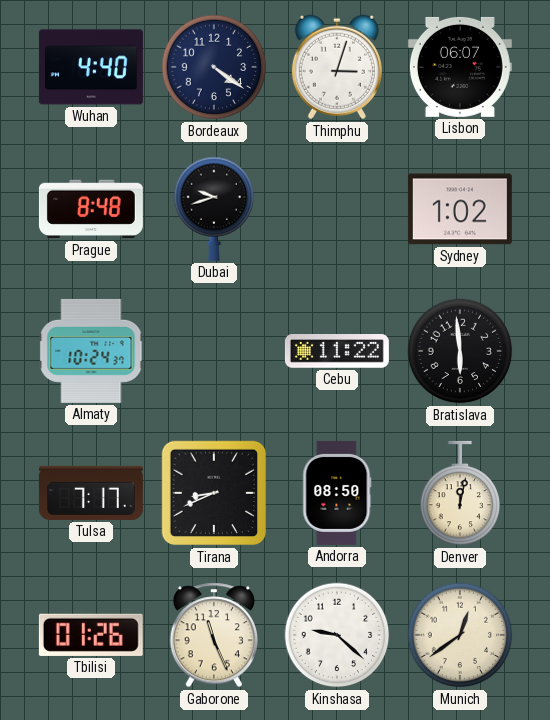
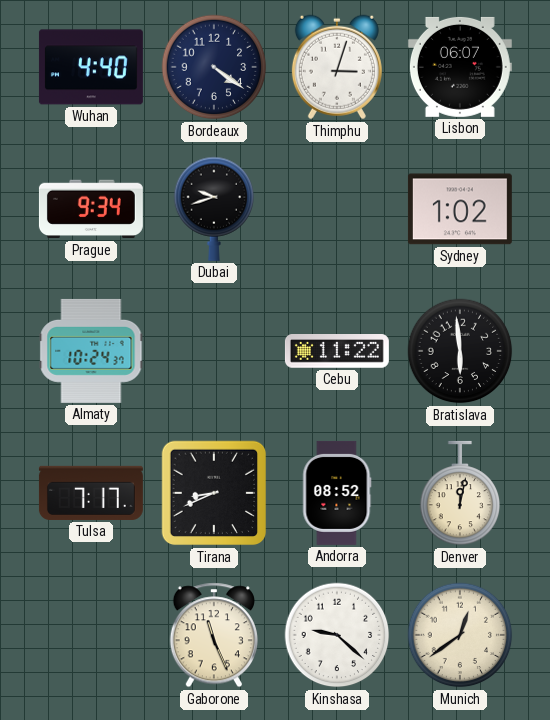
Prague: 8:48 -> 9:34 (91, 209)
Andorra: 08:50 -> 08:52 (337, 493)
Tbilisi: 01:26 -> none (91, 635)
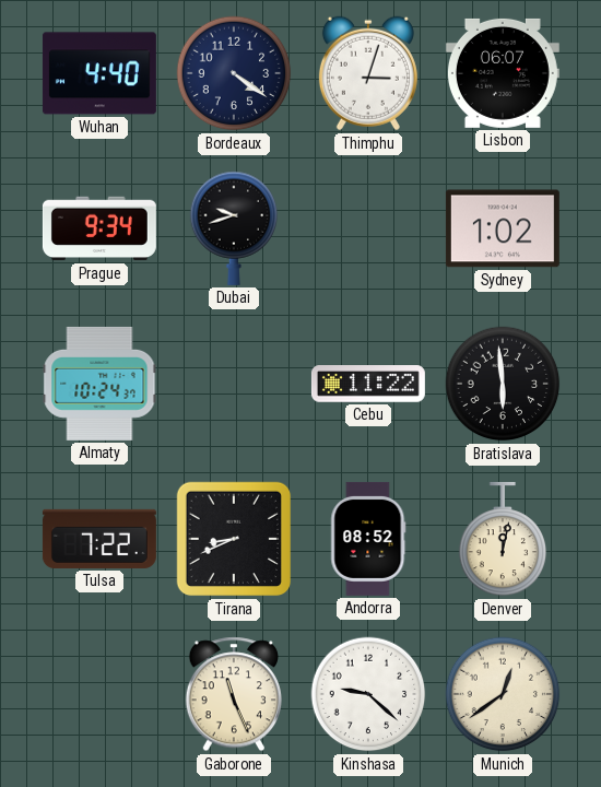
Tulsa: 7:17 -> 7:22 (99, 539)
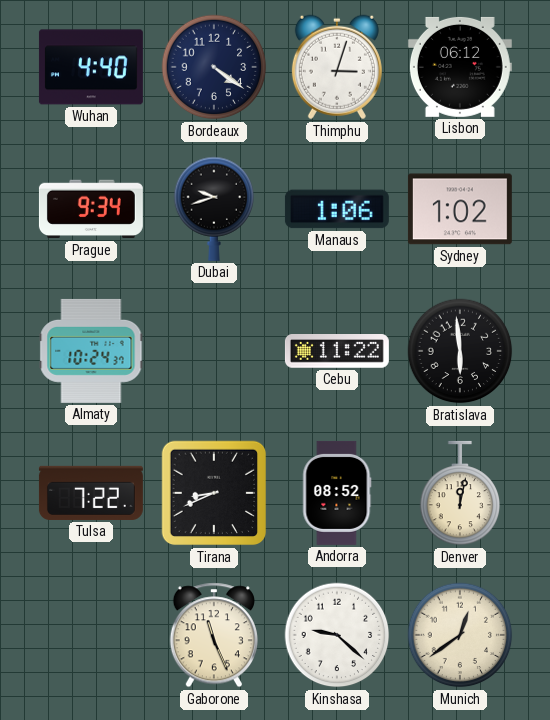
Lisbon: 06:07 -> 06:12 (460, 67)
Manaus: none -> 1:06 (337, 209)
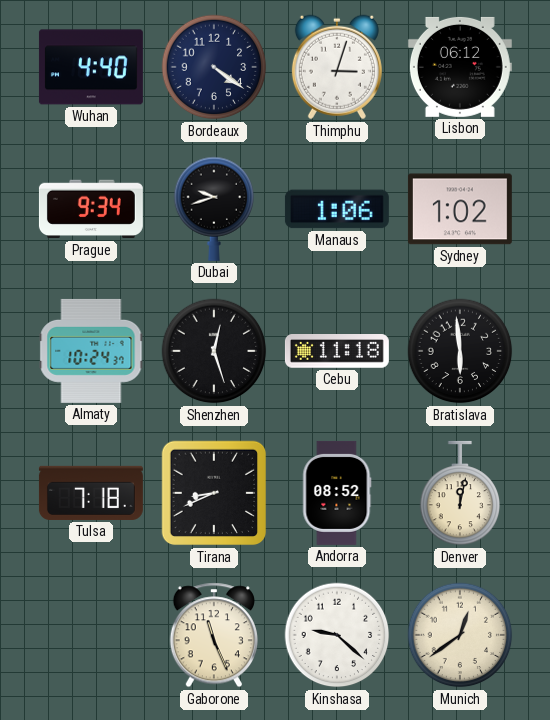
Shenzhen: none -> 12:27 (214, 351)
Cebu: 11:22 -> 11:18 (337, 351)
Tulsa: 7:22 -> 7:18 (91, 493)
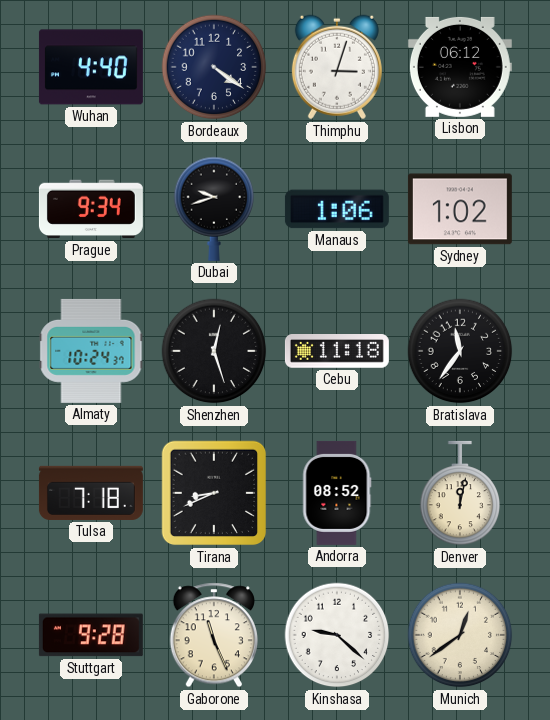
Bratislava: 5:59 -> 11:36 (460, 351)
Stuttgart: none -> 9:28 (91, 635)
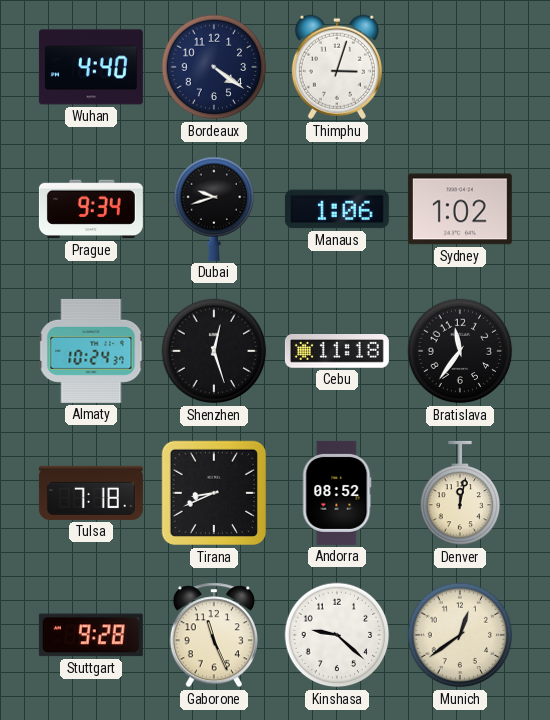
Lisbon: 06:12 -> none (460, 67)
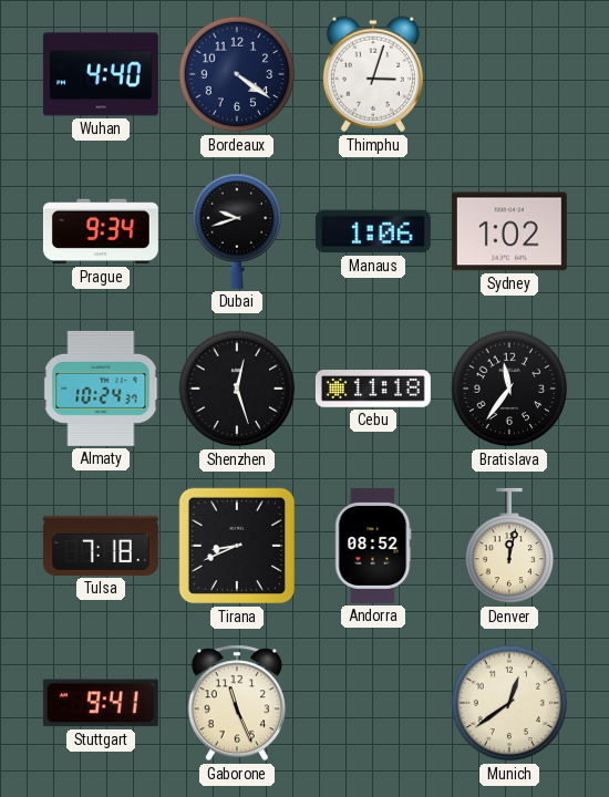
Stuttgart: 9:28 -> 9:41 (101, 703)
Kinshasa: 9:22 -> none (337, 635)
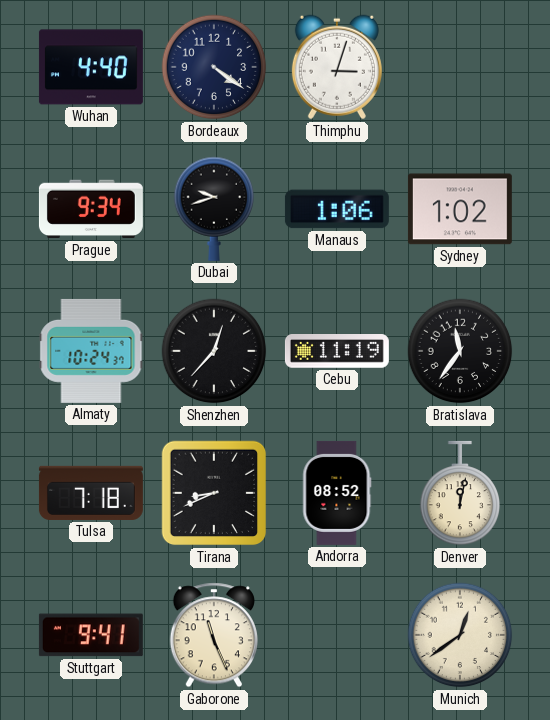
Shenzhen: 12:27 -> 12:37 (214, 351)
Cebu: 11:18 -> 11:19 (337, 351)
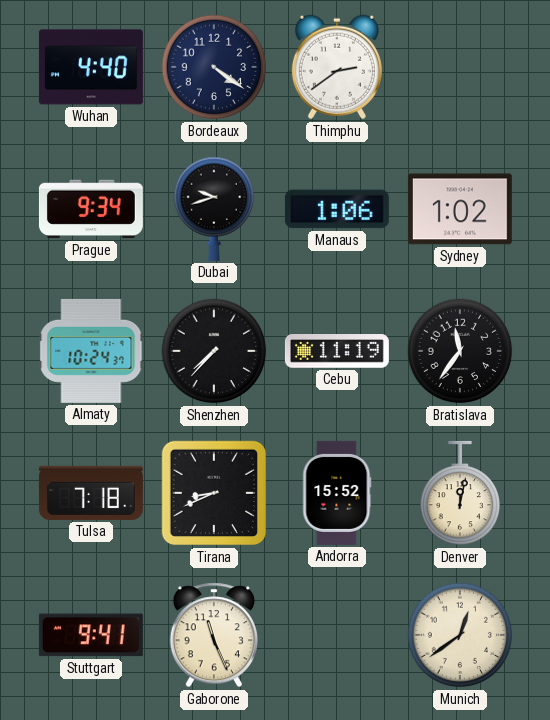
Thimphu: 3:03 -> 2:39 (337, 67)
Shenzhen: 12:37 -> 7:37 (214, 351)
Andorra: 08:52 -> 15:52 (337, 493)
